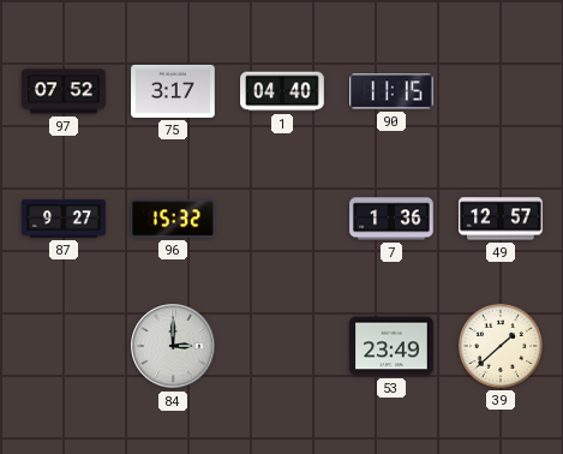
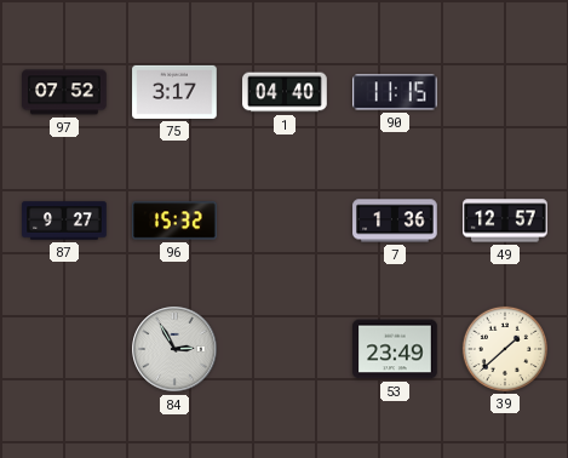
84: 3:00 -> 2:55 (174, 349)
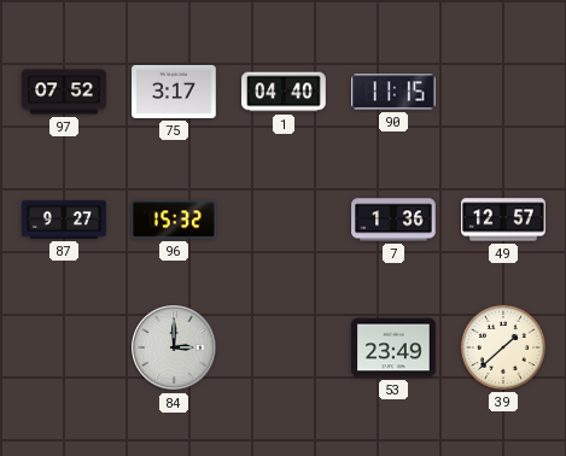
84: 2:55 -> 3:00 (174, 347)
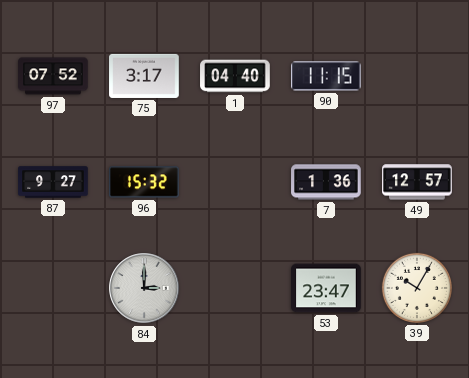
53: 23:49 -> 23:47 (326, 288)
39: 1:38 -> 10:05 (417, 288)
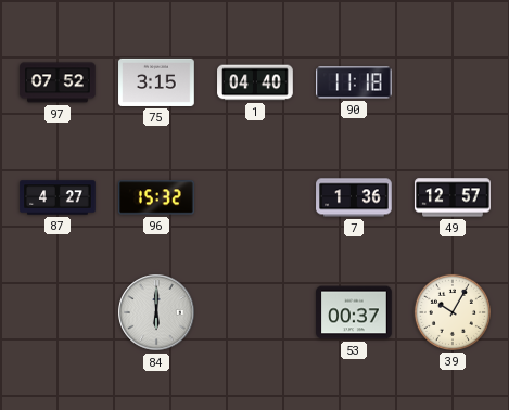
75: 3:17 -> 3:15 (156, 82)
90: 11:15 -> 11:18 (355, 82)
87: 9:27 -> 4:27 (58, 197)
84: 3:00 -> 6:00 (156, 312)
53: 23:47 -> 00:37 (354, 312)
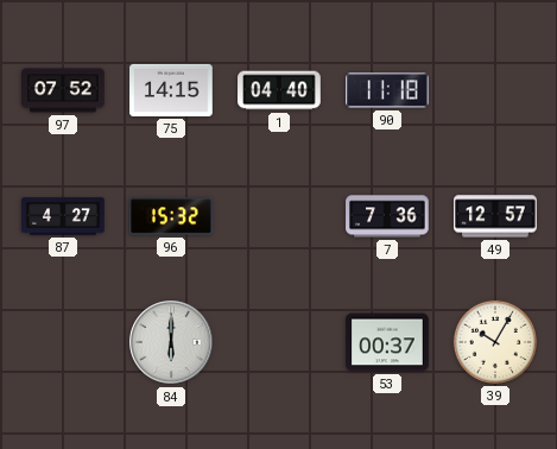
75: 3:15 -> 14:15 (171, 90)
7: 1:36 -> 7:36 (387, 216)
